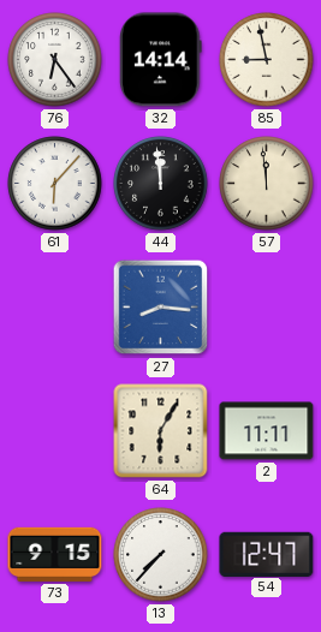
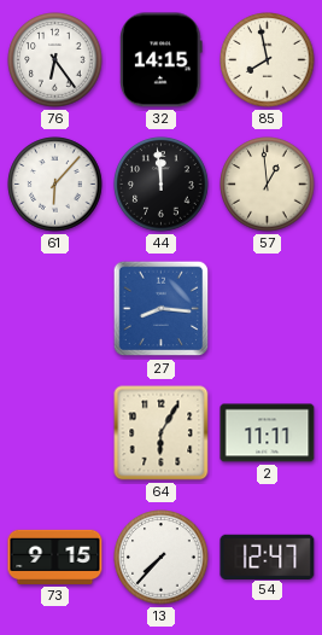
32: 14:14 -> 14:15 (162, 60)
85: 8:58 -> 7:58 (268, 60)
57: 11:59 -> 12:59 (268, 185)
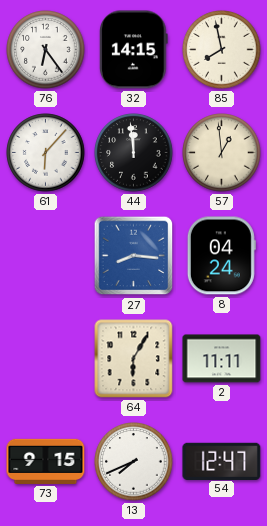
8: none -> 04:24 (221, 256)
13: 7:37 -> 7:41 (134, 462)
